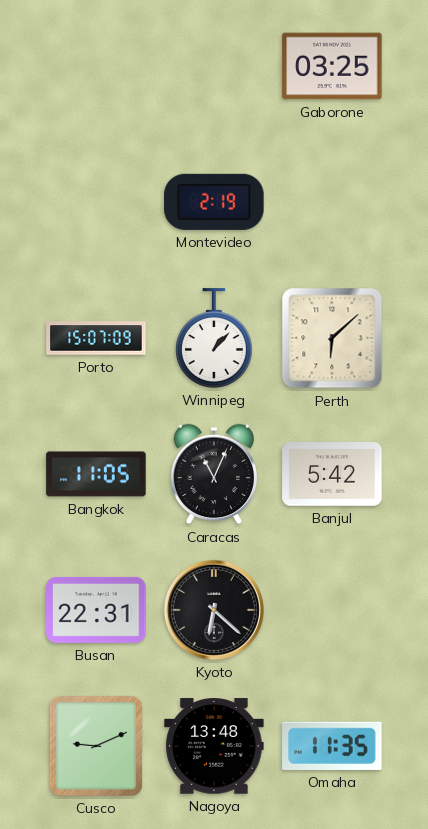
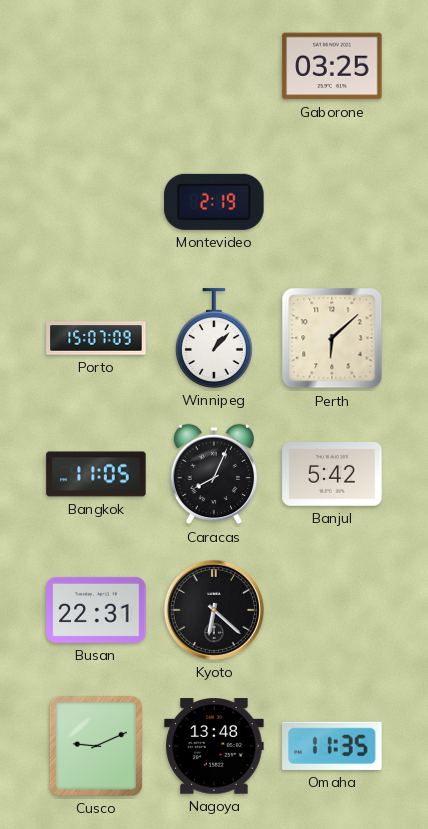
Caracas: 11:04 -> 8:04 (213, 474)
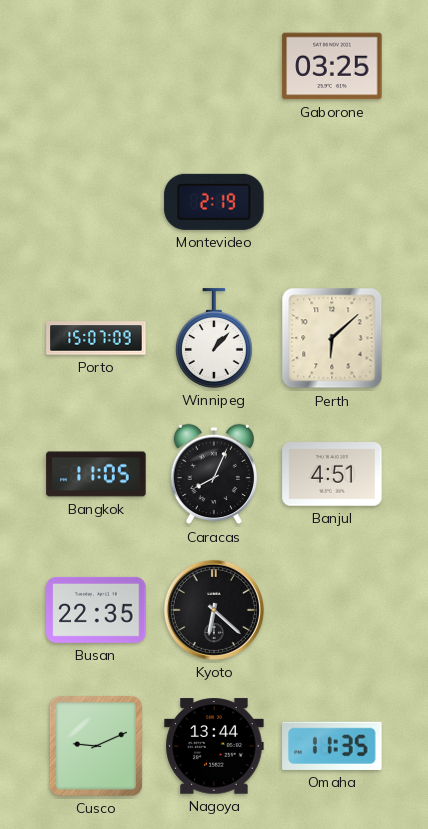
Banjul: 5:42 -> 4:51 (332, 474)
Busan: 22:31 -> 22:35 (96, 610)
Nagoya: 13:48 -> 13:44 (214, 746)
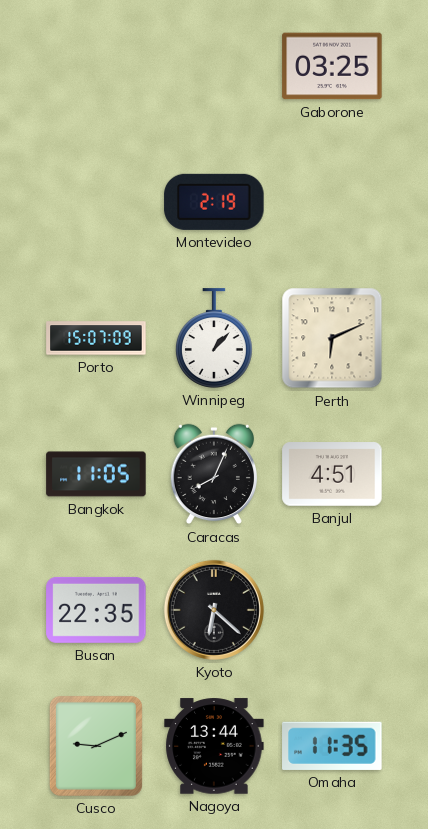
Perth: 6:08 -> 6:11 (332, 338)
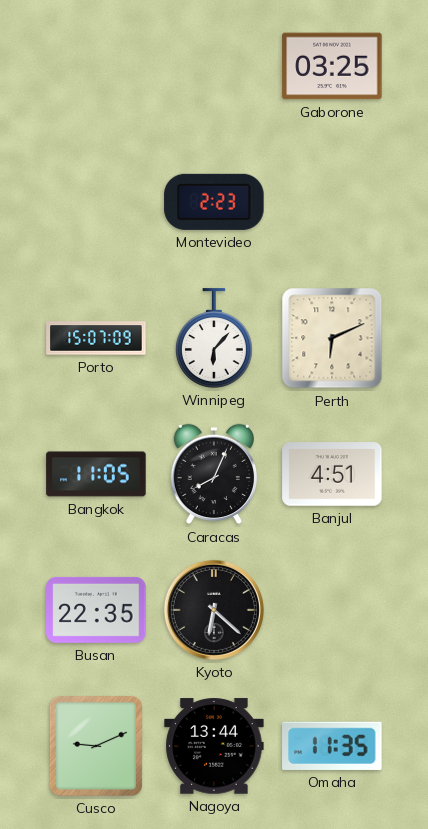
Montevideo: 2:19 -> 2:23 (214, 202)
Winnipeg: 1:07 -> 6:07 (214, 338)
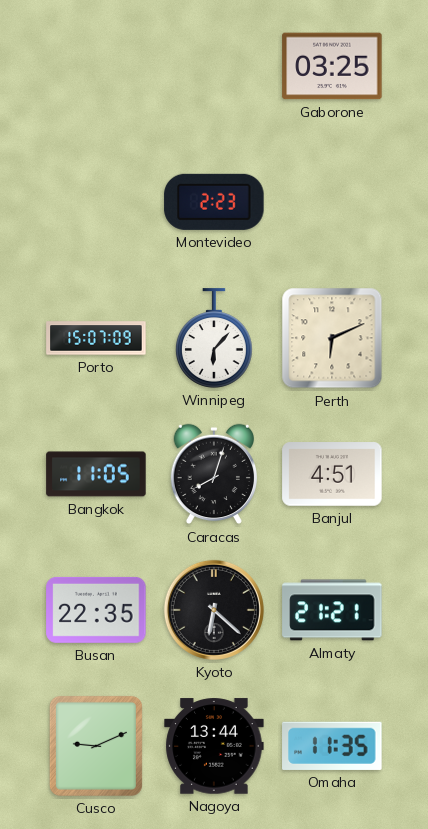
Caracas: 8:04 -> 8:03 (213, 474)
Almaty: none -> 21:21 (332, 610)
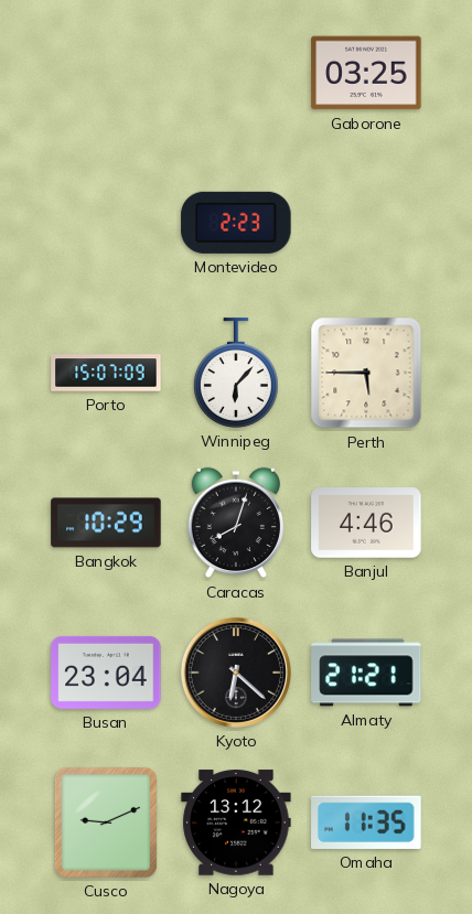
Perth: 6:11 -> 5:45 (366, 373)
Bangkok: 11:05 -> 10:29 (106, 523)
Banjul: 4:51 -> 4:46 (366, 523)
Busan: 22:35 -> 23:04 (106, 673)
Nagoya: 13:44 -> 13:12 (236, 822)
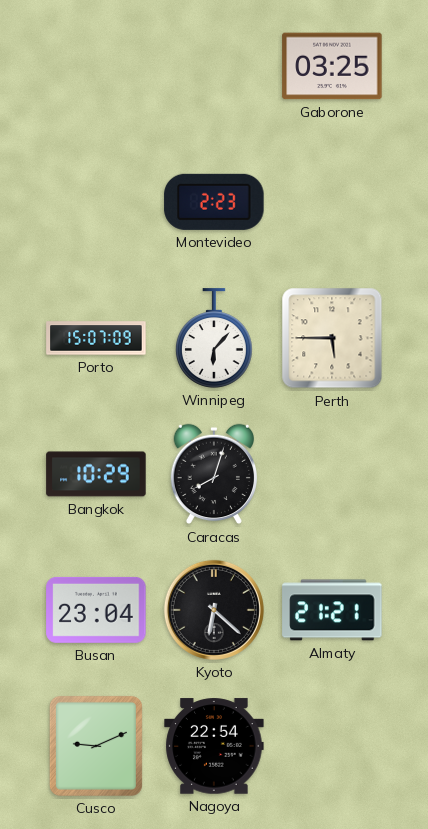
Banjul: 4:46 -> none (366, 523)
Nagoya: 13:12 -> 22:54 (214, 746)
Omaha: 11:35 -> none (366, 822)
